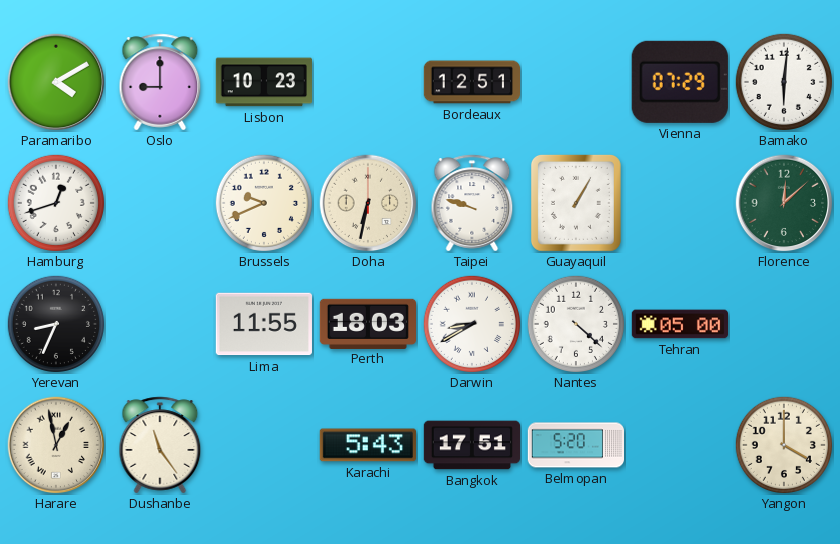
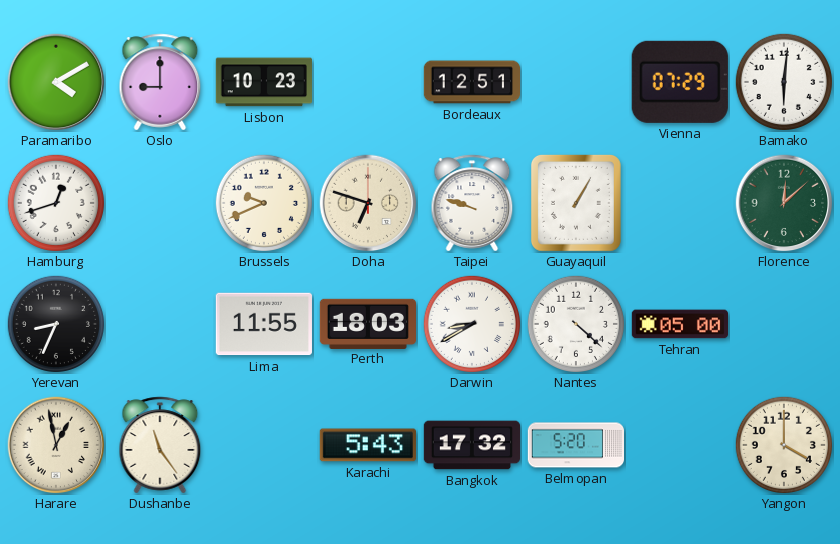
Doha: 6:32 -> 6:48 (368, 203)
Bangkok: 17:51 -> 17:32 (471, 445)
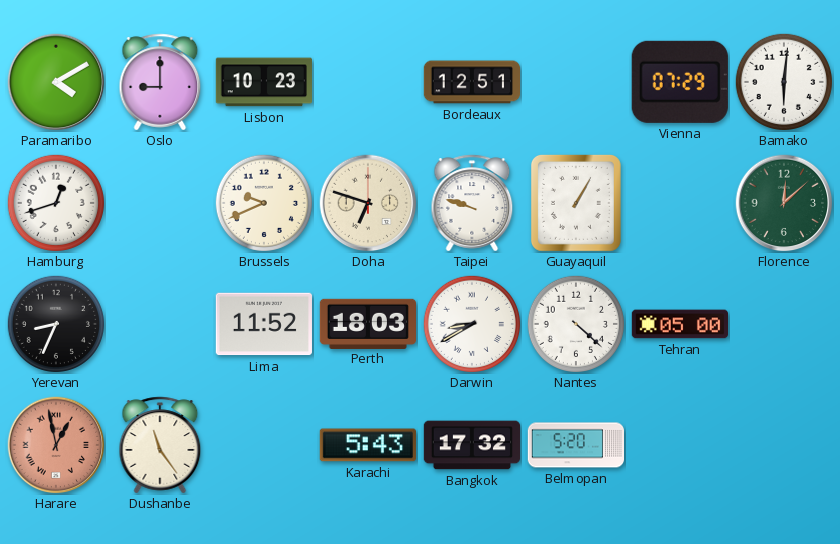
Lima: 11:55 -> 11:52 (264, 324)
Harare dial: cream -> salmon (56, 445)
Yangon: 4:00 -> none (783, 444)
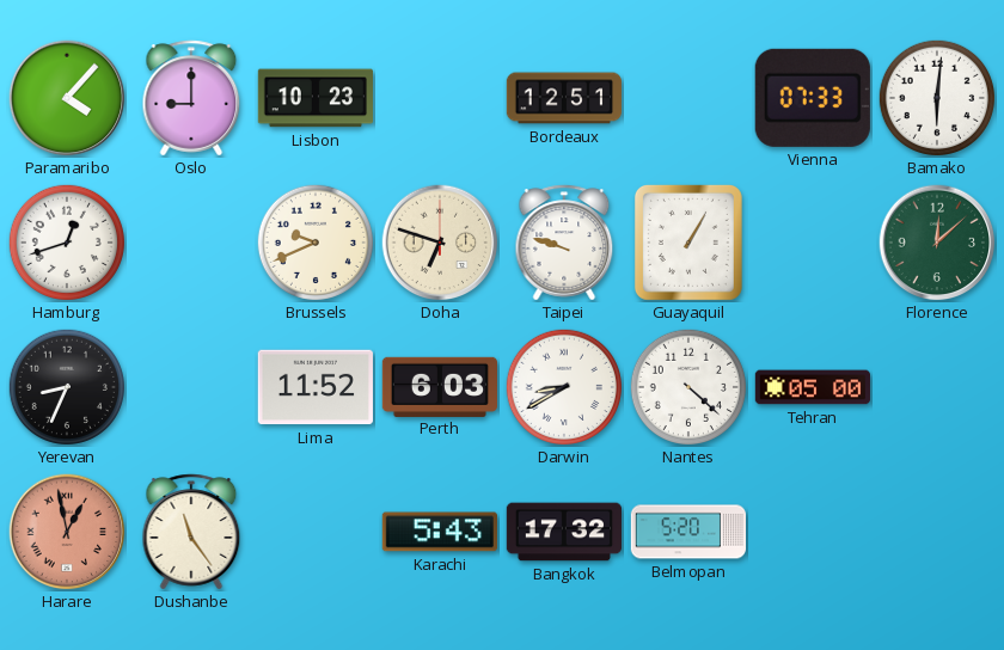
Paramaribo: 4:10 -> 4:07 (67, 98)
Vienna: 07:29 -> 07:33 (813, 98)
Perth: 18:03 -> 6:03 (439, 386)
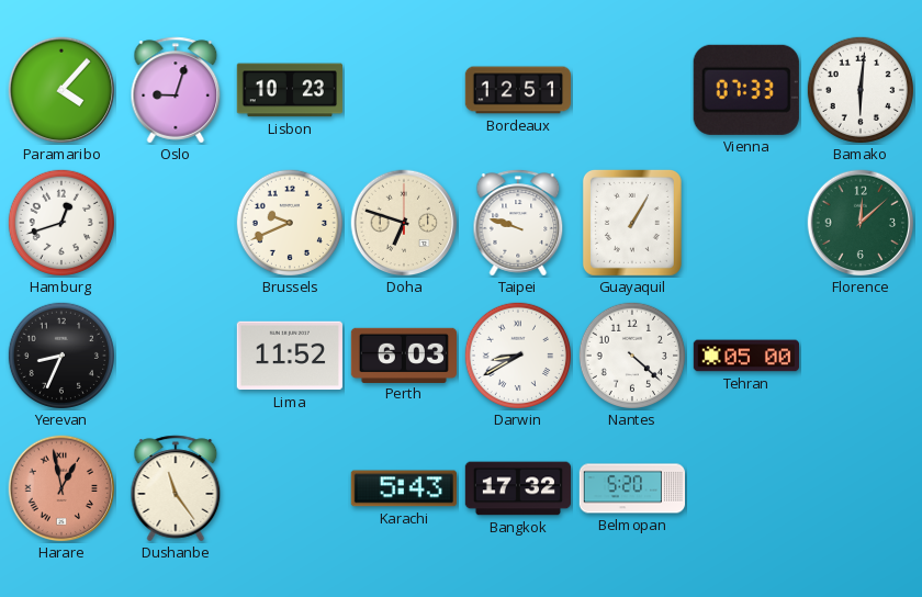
Oslo: 9:00 -> 9:03 (176, 90)
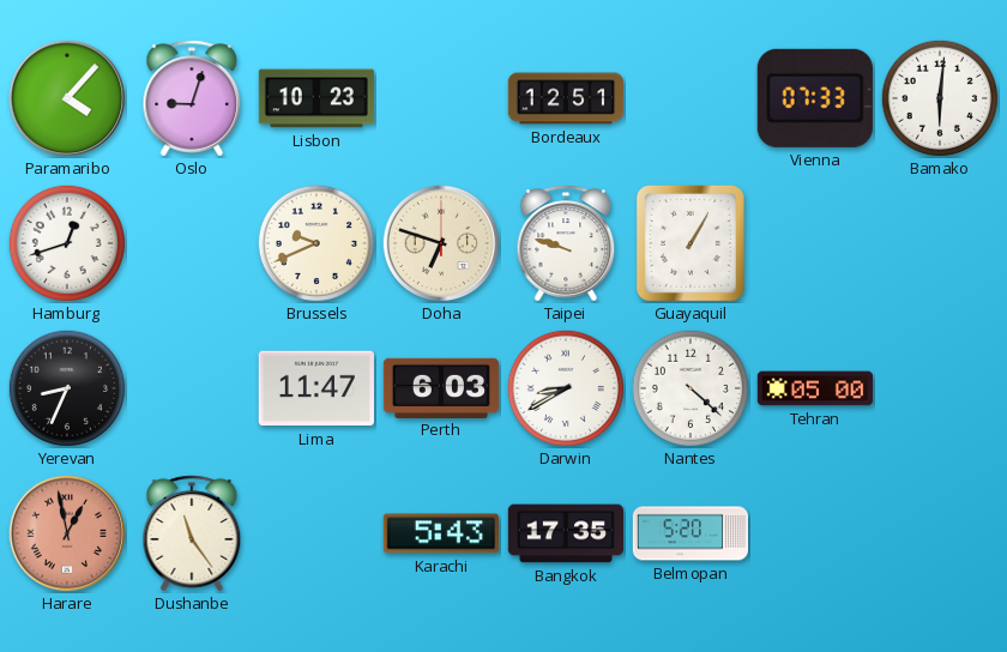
Florence: 12:08 -> none (861, 223)
Lima: 11:52 -> 11:47 (316, 388)
Bangkok: 17:32 -> 17:35 (565, 533)
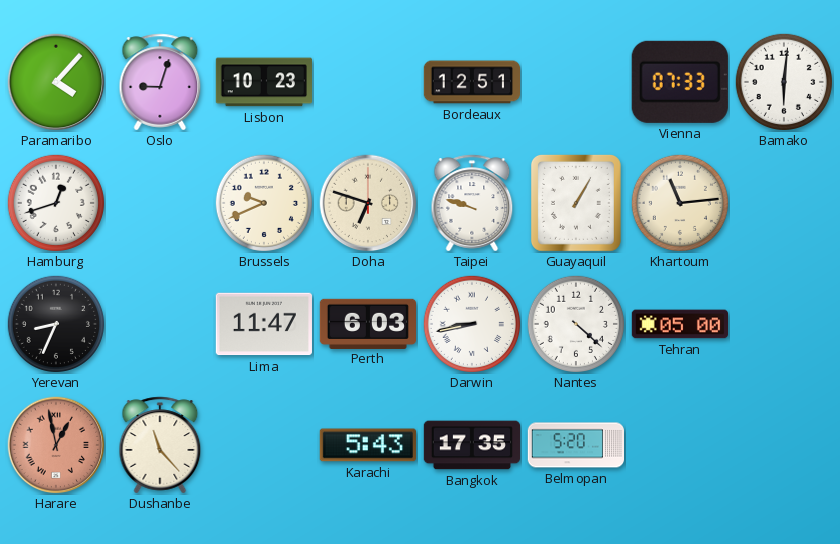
Khartoum: none -> 11:14 (679, 202)
Darwin: 8:40 -> 8:43 (471, 323)
Dushanbe: 11:24 -> 11:23 (160, 445)
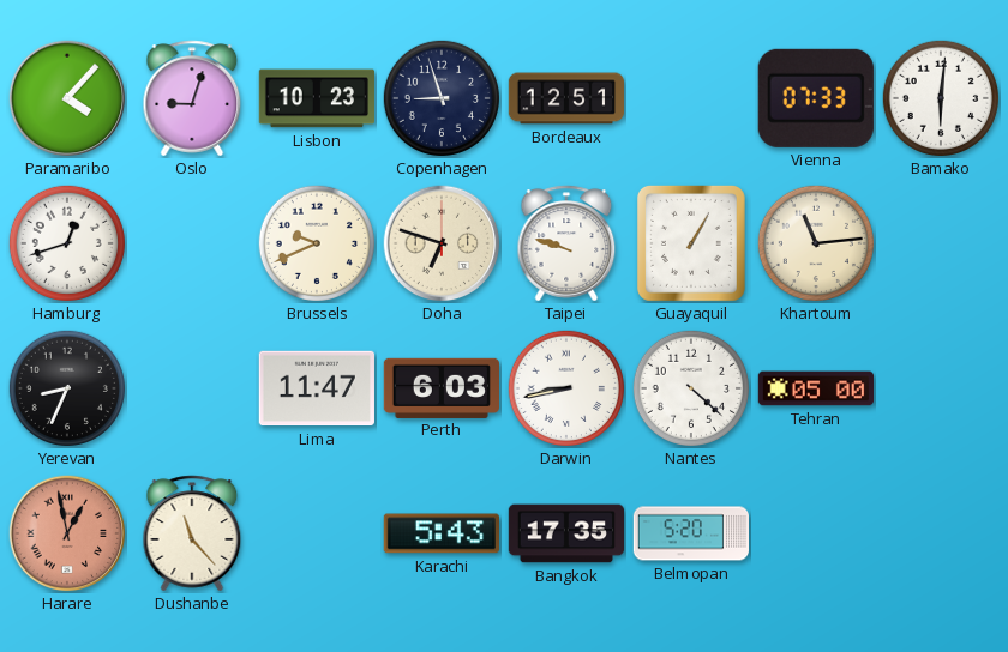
Copenhagen: none -> 8:57 (440, 97)
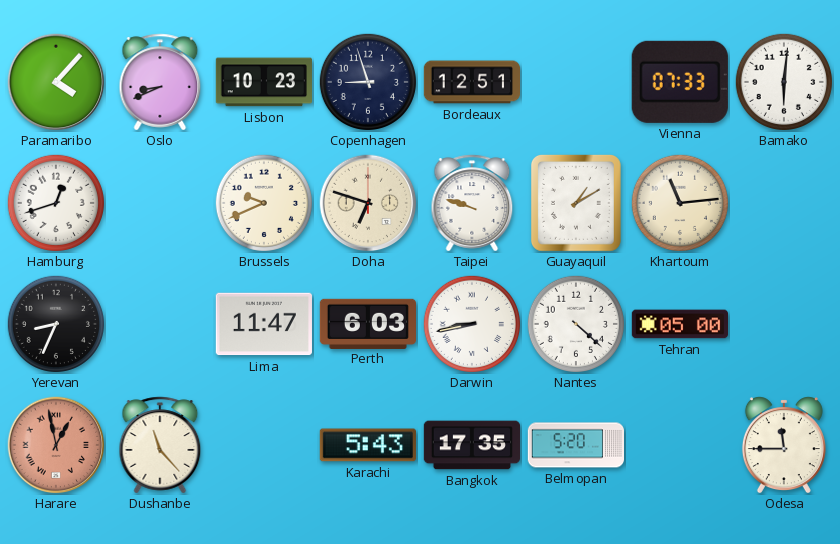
Oslo: 9:03 -> 8:41 (160, 82)
Guayaquil: 1:05 -> 1:10 (576, 203)
Odesa: none -> 11:45 (784, 445)
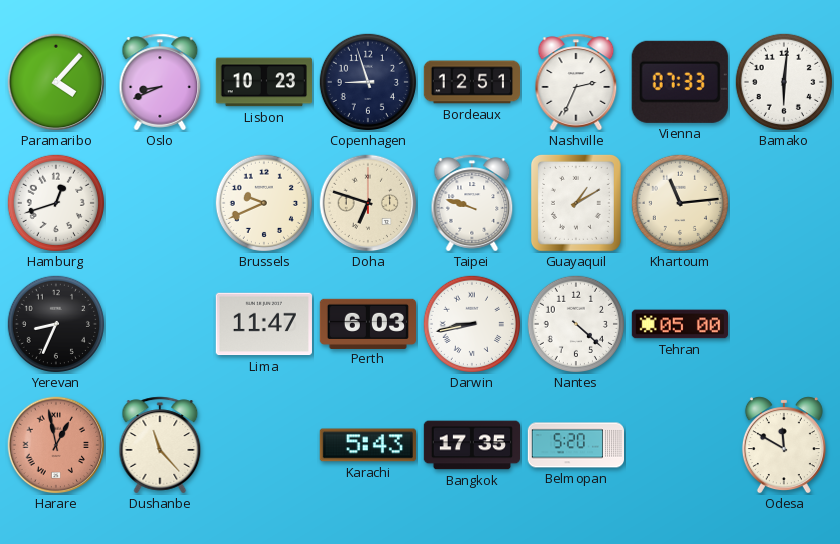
Nashville: none -> 2:34 (576, 82)
Odesa: 11:45 -> 11:50 (784, 445)
